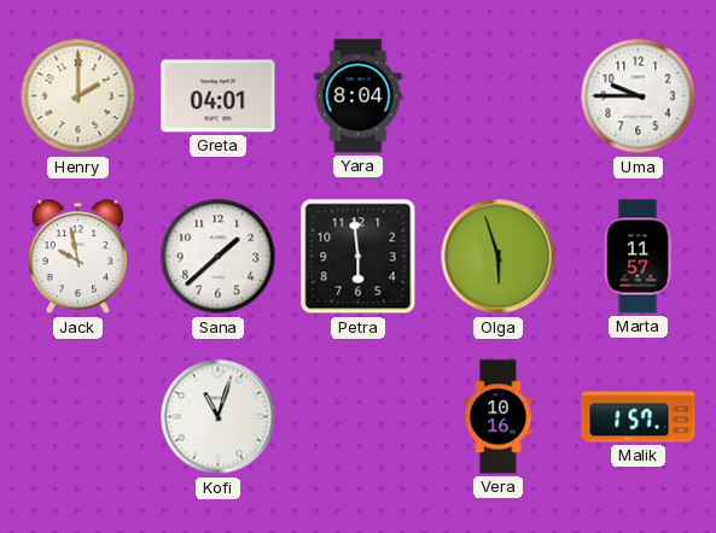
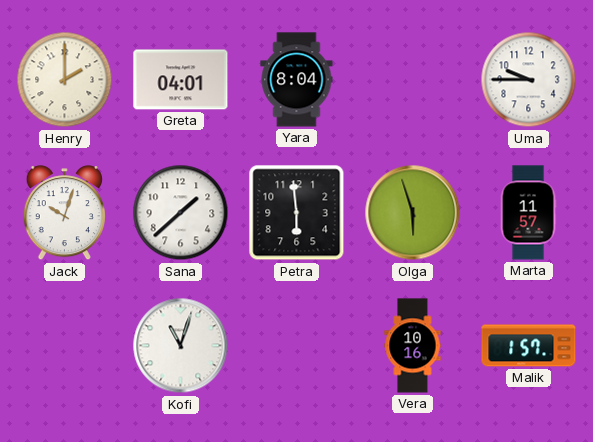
Jack: 9:58 -> 10:03 (64, 213)
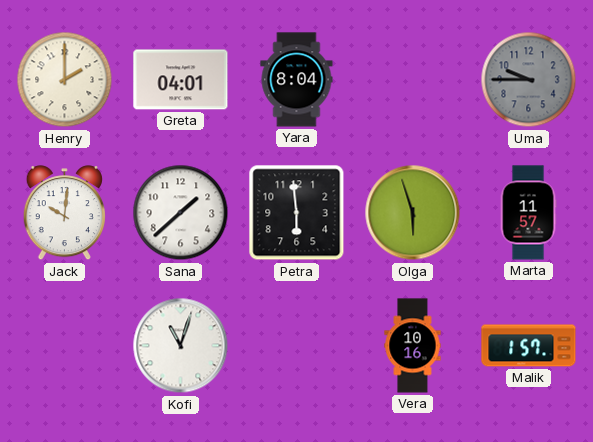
Uma dial: white -> grey (529, 80)
Jack: 10:03 -> 10:01 (64, 213)
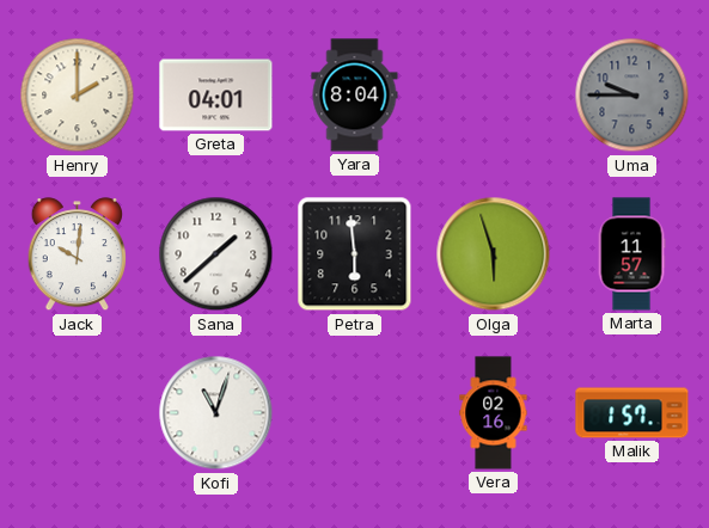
Vera: 10:16 -> 02:16 (494, 413)
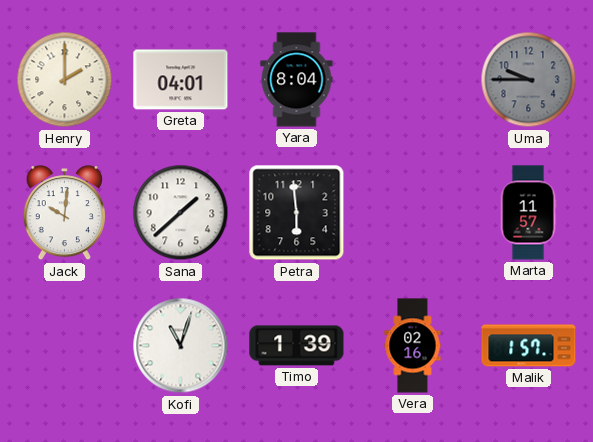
Olga: 5:57 -> none (494, 254)
Timo: none -> 1:39 (297, 346)
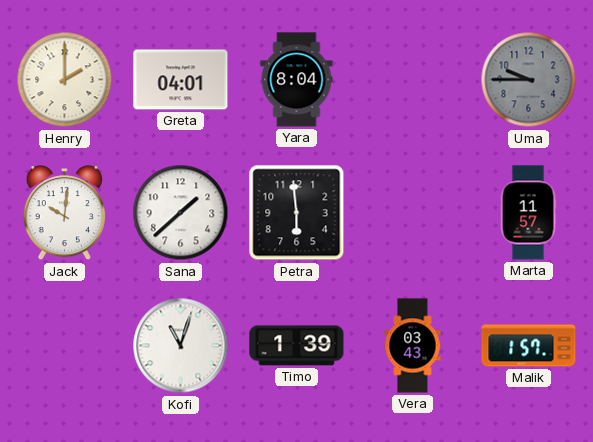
Vera: 02:16 -> 03:43 (413, 346)
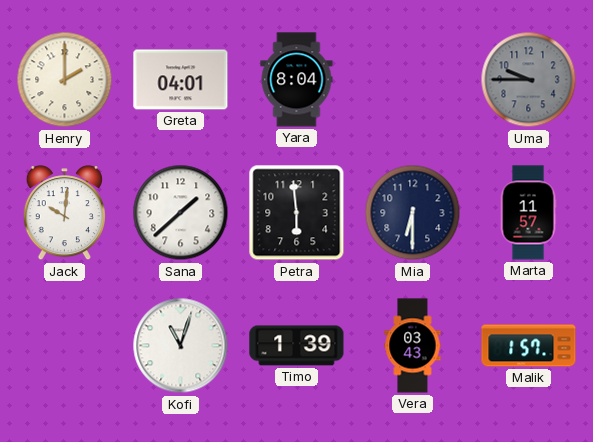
Mia: none -> 6:30 (413, 213)
